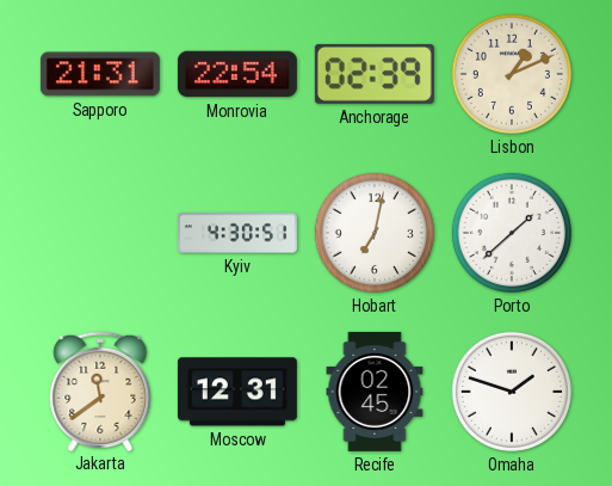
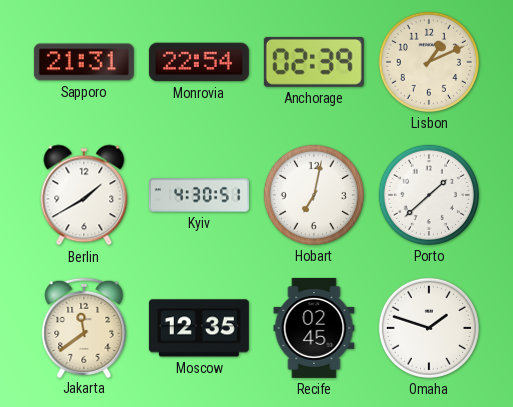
Berlin: none -> 1:40 (84, 195)
Moscow: 12:31 -> 12:35 (199, 328)
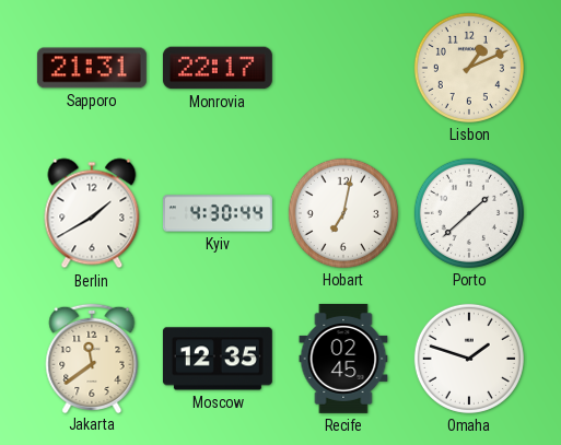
Monrovia: 22:54 -> 22:17 (218, 68)
Anchorage: 02:39 -> none (314, 62)
Kyiv: 4:30:51 -> 4:30:44 (218, 213)
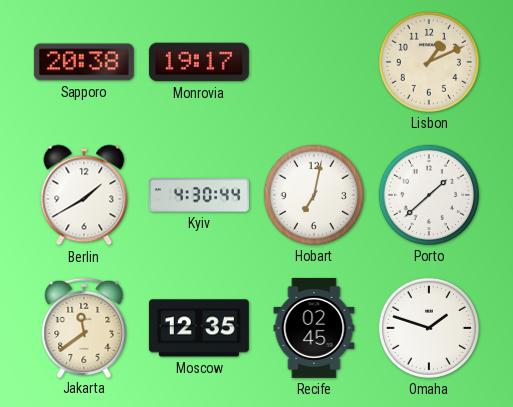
Sapporo: 21:31 -> 20:38 (84, 62)
Monrovia: 22:17 -> 19:17 (199, 62)
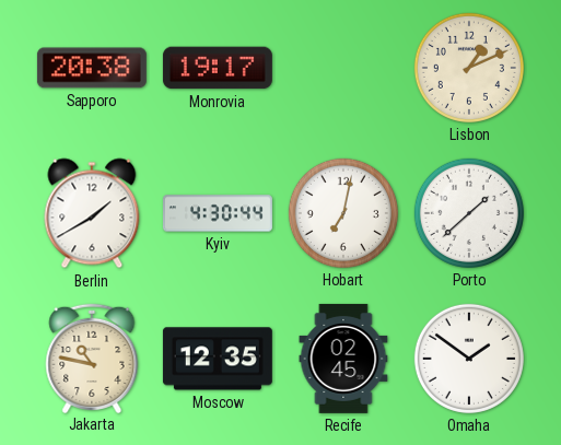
Jakarta: 11:39 -> 10:47 (92, 358)
Omaha: 1:48 -> 1:51 (469, 359)
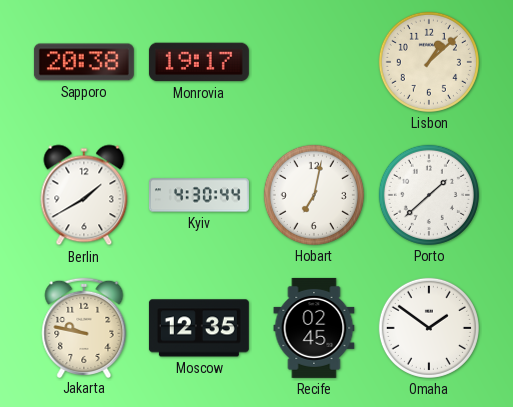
Lisbon: 1:11 -> 1:08 (429, 62)
Jakarta: 10:47 -> 9:47 (84, 327)
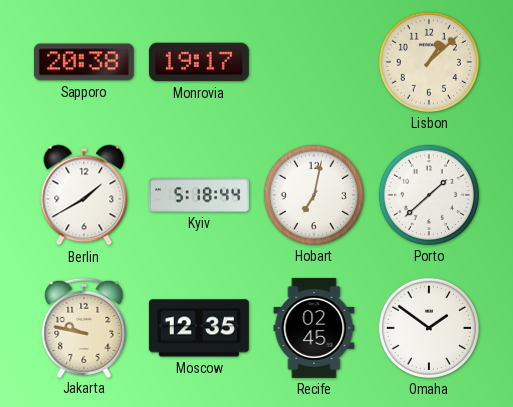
Kyiv: 4:30 -> 5:18 (199, 195)
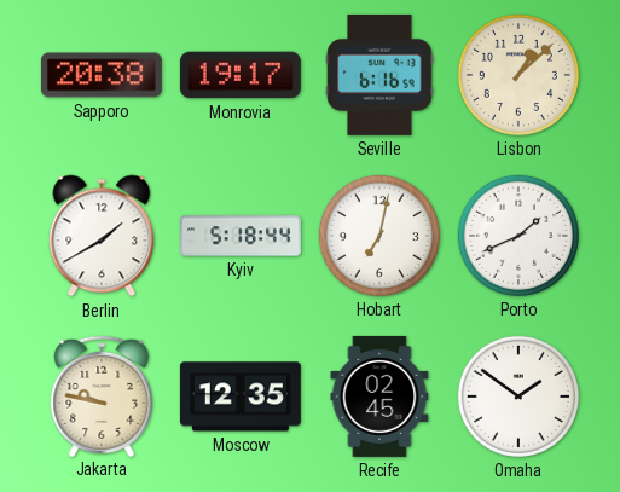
Seville: none -> 6:16 (379, 75)
Porto: 1:38 -> 1:41 (518, 236)
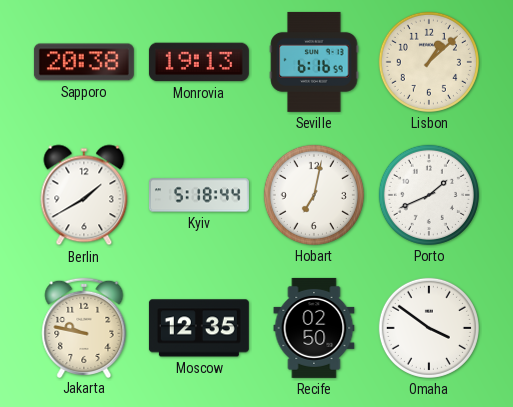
Monrovia: 19:17 -> 19:13 (199, 62)
Recife: 02:45 -> 02:50 (314, 328)
Omaha: 1:51 -> 3:51 (429, 328)
